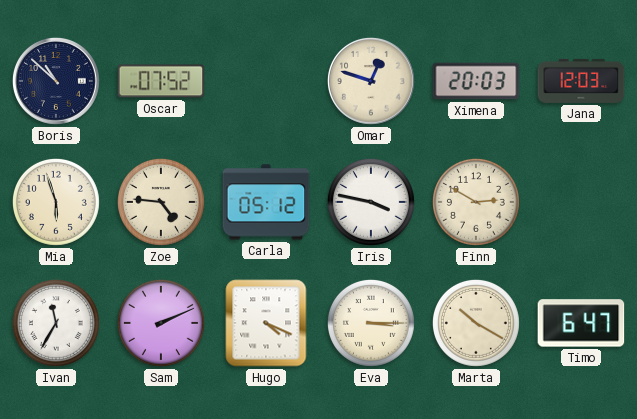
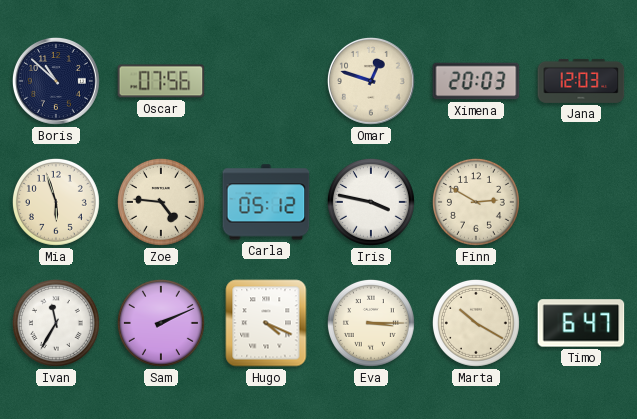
Oscar: 07:52 -> 07:56 (161, 81)
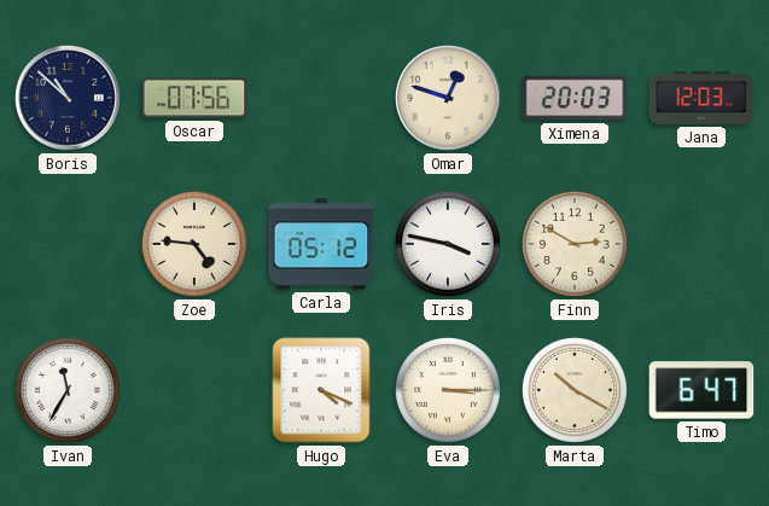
Mia: 5:57 -> none (56, 202)
Sam: 2:11 -> none (161, 323)
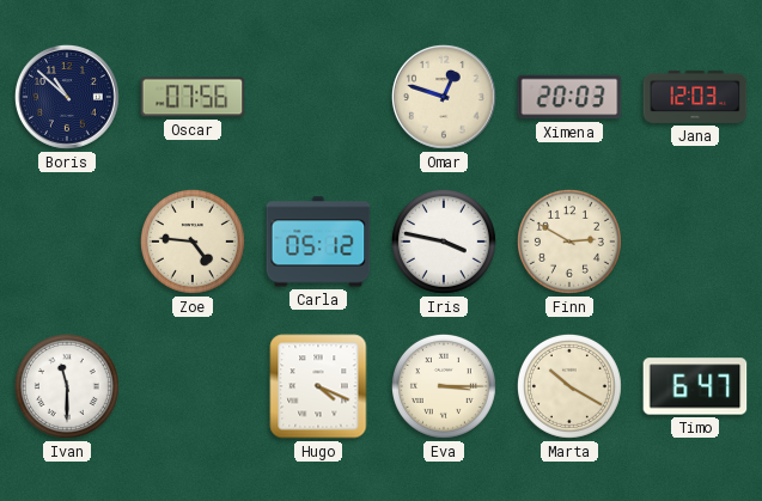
Ivan: 11:35 -> 11:30 (67, 386)
